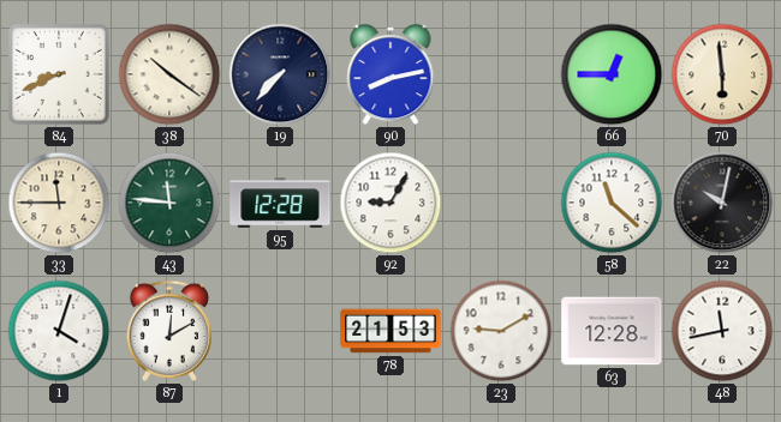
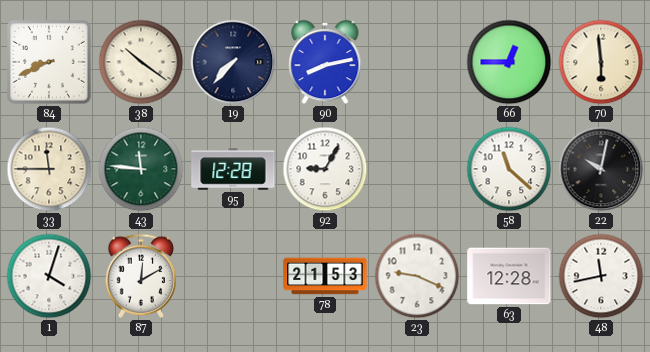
23: 9:10 -> 9:19 (417, 276)
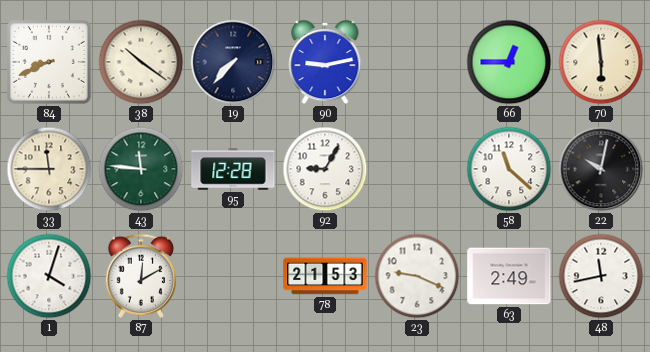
90: 8:13 -> 9:13 (325, 62)
63: 12:28 -> 2:49 (509, 276)
